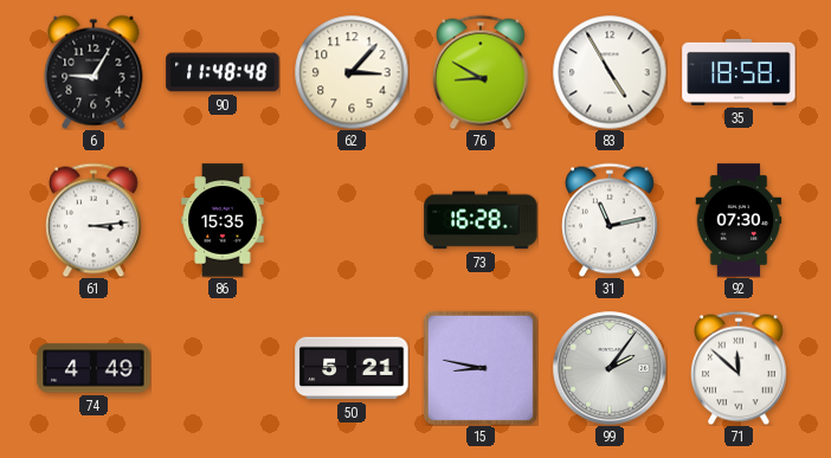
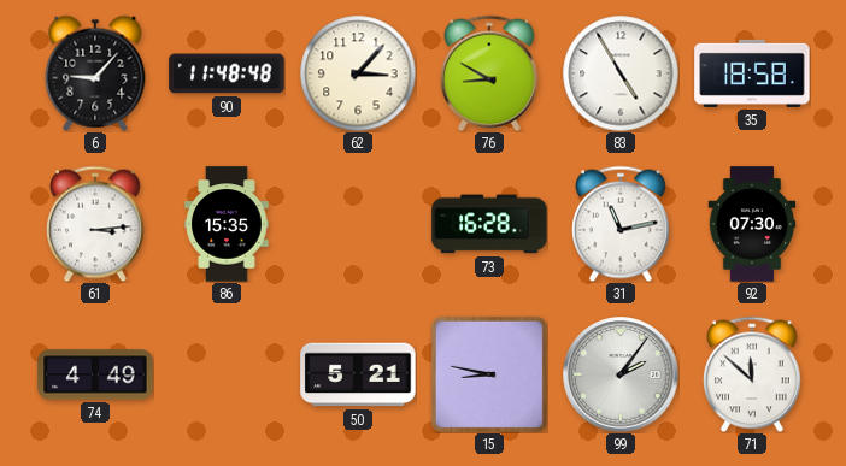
6: 9:05 -> 9:07 (95, 73)
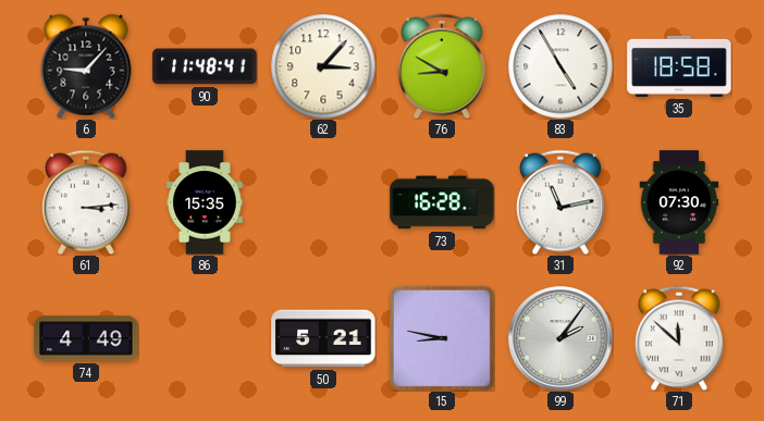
90: 11:48:48 -> 11:48:41 (205, 66)
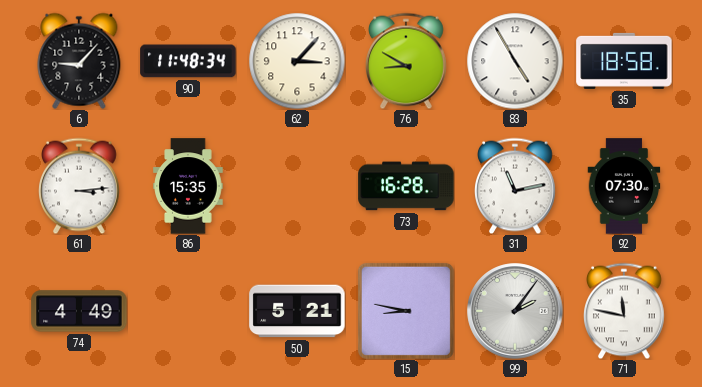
90: 11:48:41 -> 11:48:34 (188, 61)
71: 11:52 -> 11:47 (625, 311)
